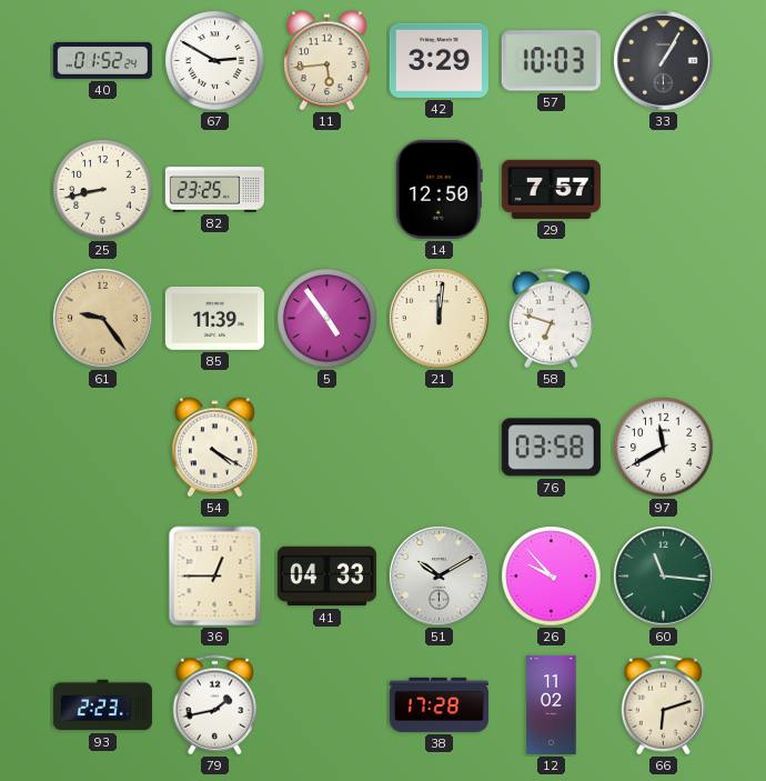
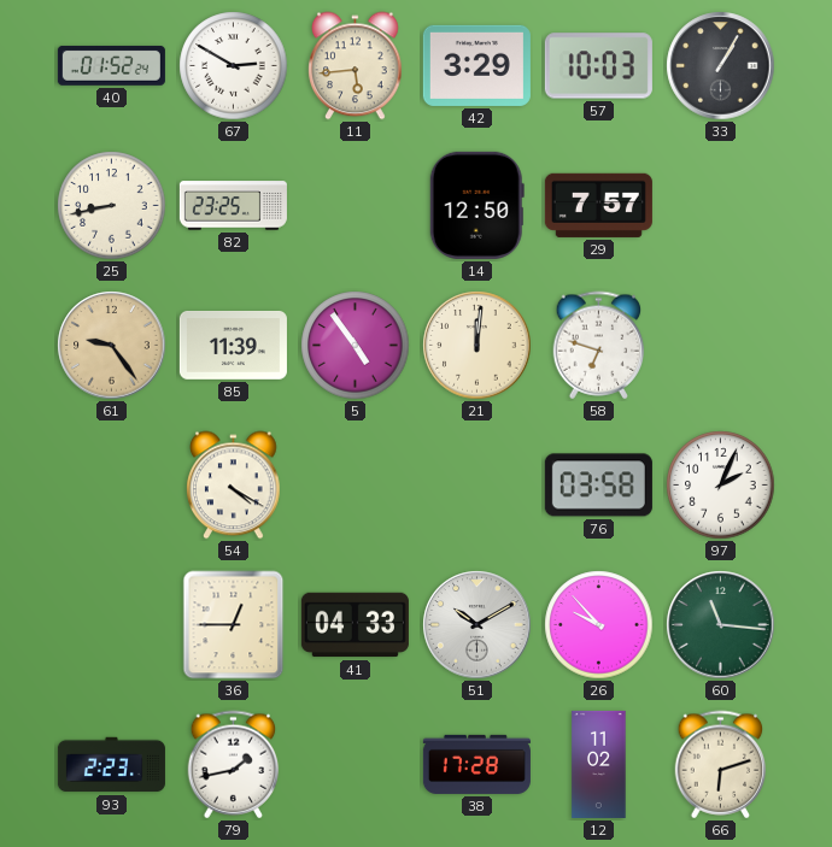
97: 11:40 -> 2:04 (721, 486)
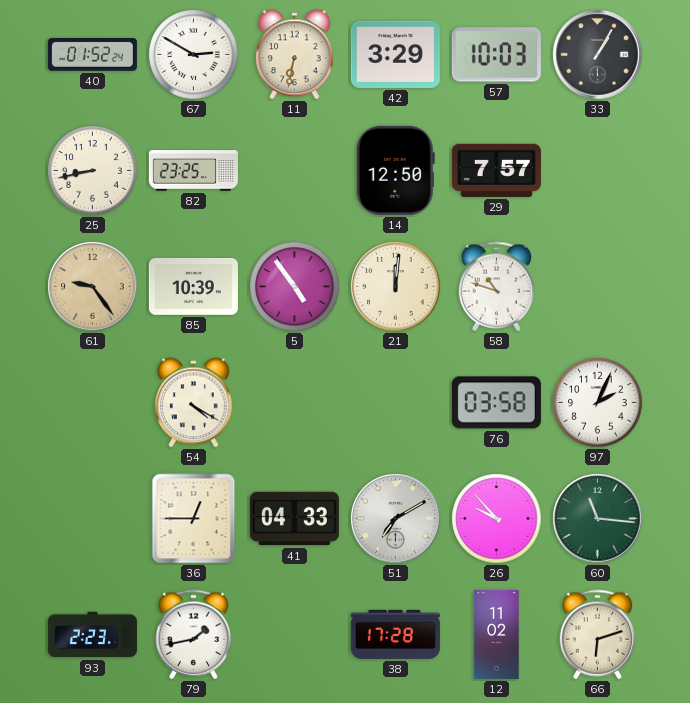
11: 5:44 -> 6:32 (295, 55)
85: 11:39 -> 10:39 (193, 287)
58: 6:48 -> 10:48 (497, 287)
51: 10:10 -> 7:10 (396, 519)
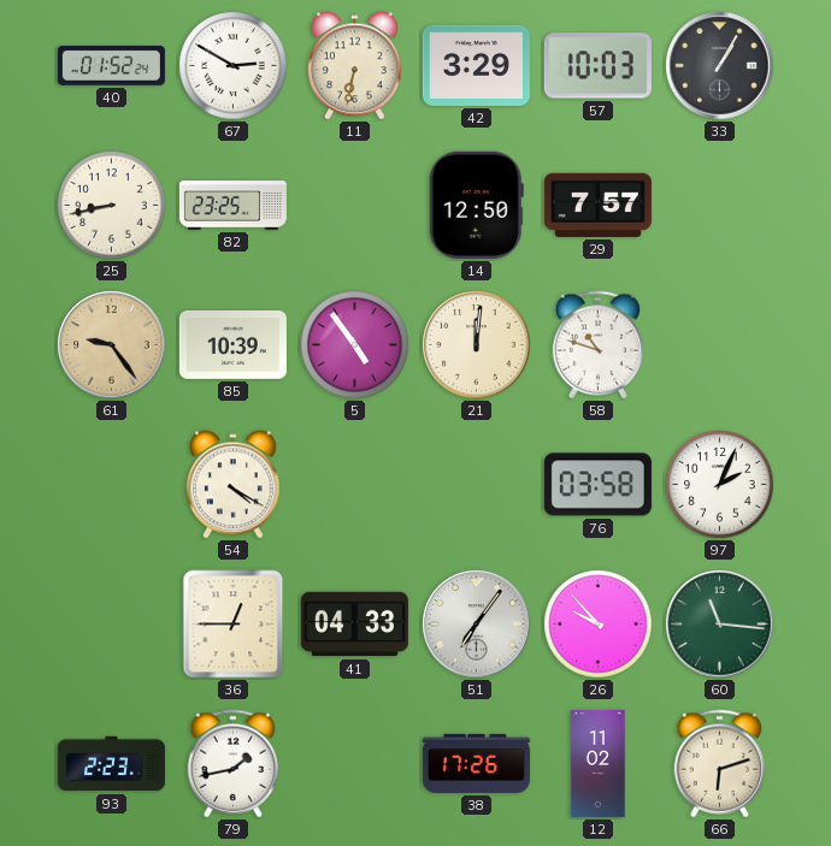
51: 7:10 -> 7:06 (477, 625)
38: 17:28 -> 17:26 (476, 763)
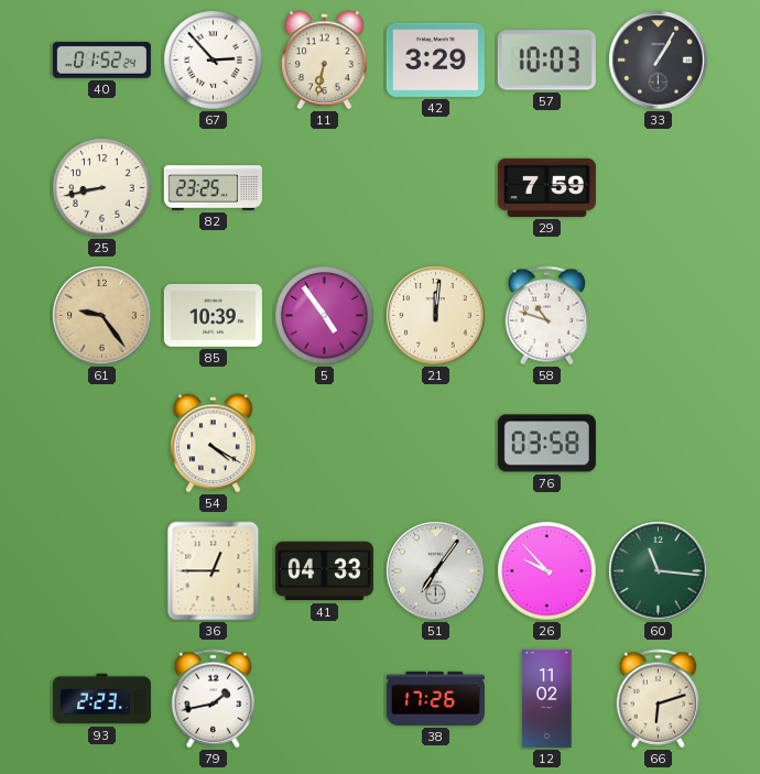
67: 2:50 -> 2:53 (214, 61)
14: 12:50 -> none (476, 205)
29: 7:57 -> 7:59 (546, 187)
97: 2:04 -> none (720, 485)
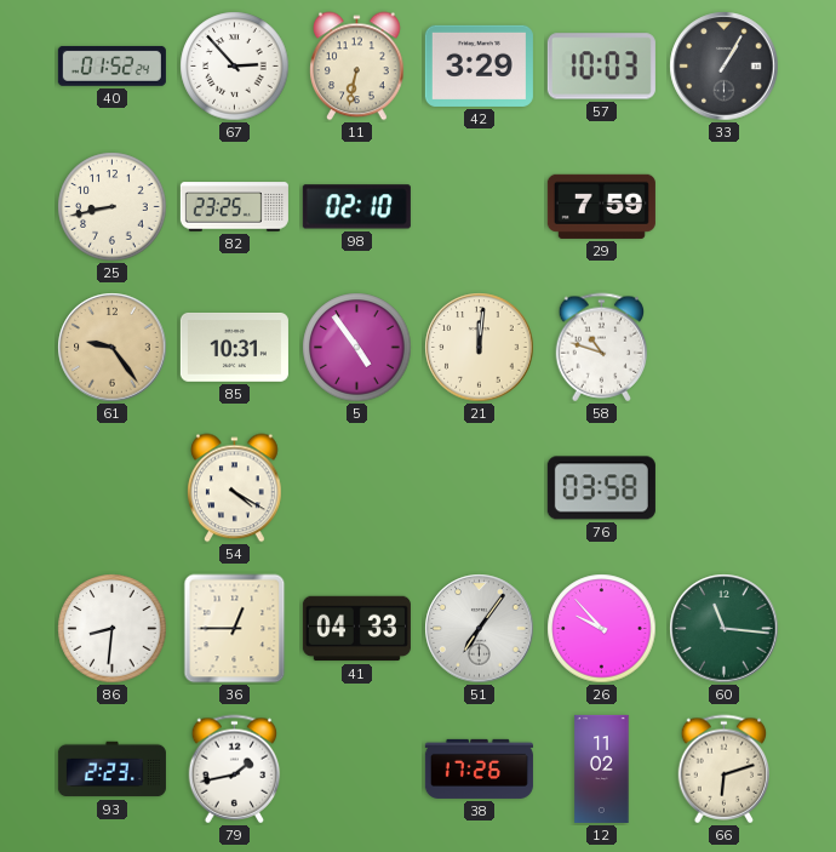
98: none -> 02:10 (356, 207)
85: 10:39 -> 10:31 (234, 348)
86: none -> 8:31 (113, 629)
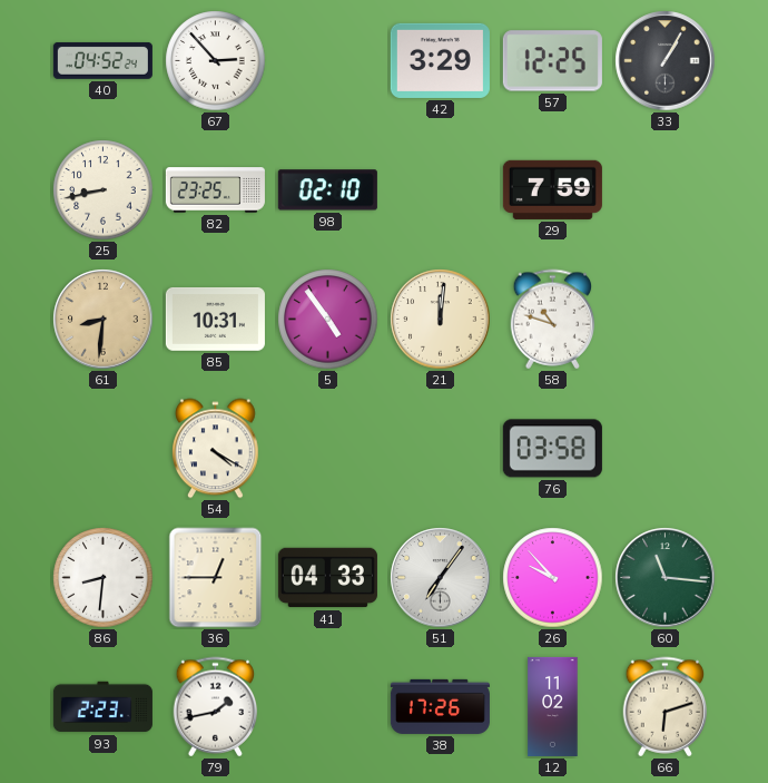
40: 01:52 -> 04:52 (102, 60)
11: 6:32 -> none (357, 67)
57: 10:03 -> 12:25 (552, 61)
61: 9:24 -> 8:31 (104, 320)
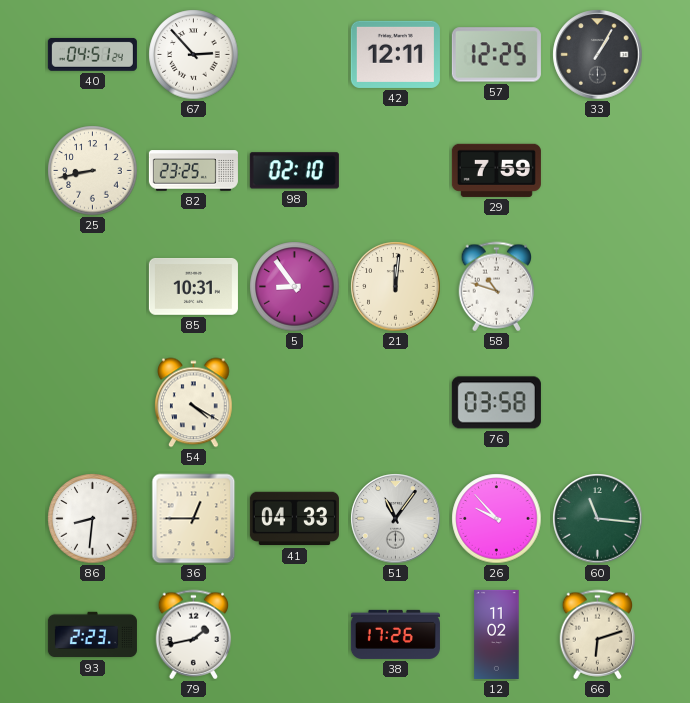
40: 04:52 -> 04:51 (92, 54)
42: 3:29 -> 12:11 (395, 54)
61: 8:31 -> none (104, 320)
5: 4:54 -> 8:54 (295, 287)
51: 7:06 -> 11:06 (396, 519)
